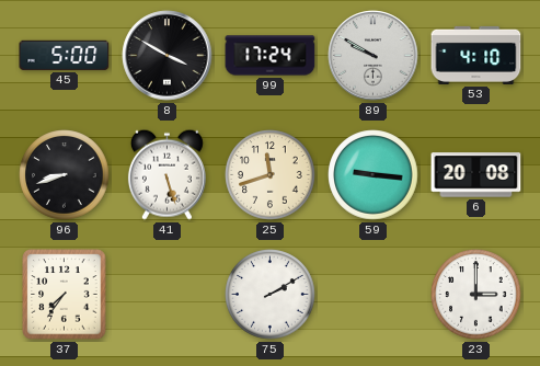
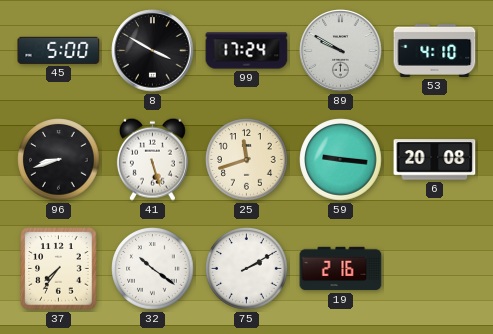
32: none -> 10:21 (153, 269)
19: none -> 2:16 (341, 269)
23: 3:00 -> none (476, 295)
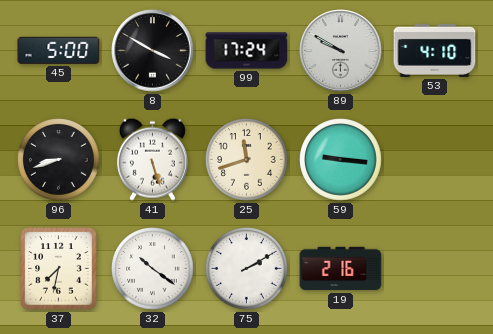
6: 20:08 -> none (435, 160)
37: 7:36 -> 7:32 (59, 269)
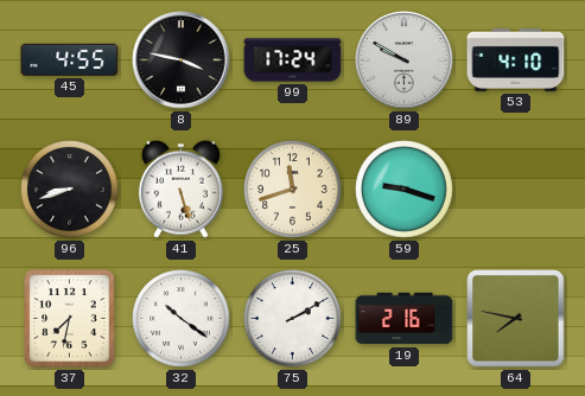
45: 5:00 -> 4:55 (70, 59)
8: 3:50 -> 3:47 (182, 60)
59: 9:16 -> 9:18 (405, 190)
64: none -> 7:47 (516, 319)
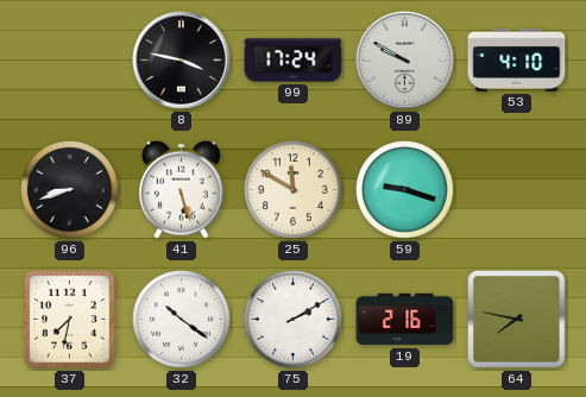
45: 4:55 -> none (70, 59)
25: 11:42 -> 11:50 (294, 190)
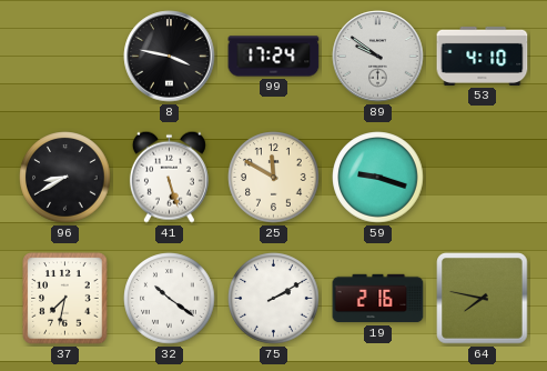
89: 9:50 -> 9:51 (378, 57)
96: 8:42 -> 8:40 (65, 178)
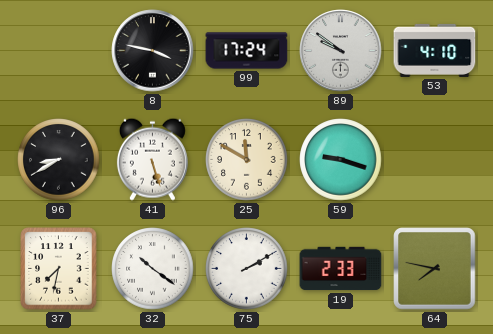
19: 2:16 -> 2:33 (341, 269)
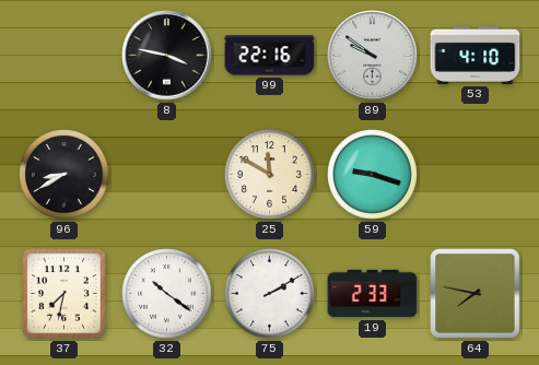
99: 17:24 -> 22:16 (270, 56)
41: 5:27 -> none (152, 159)
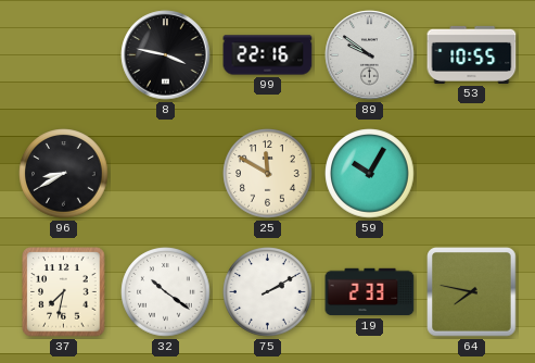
53: 4:10 -> 10:55 (472, 54)
59: 9:18 -> 10:05 (370, 174)
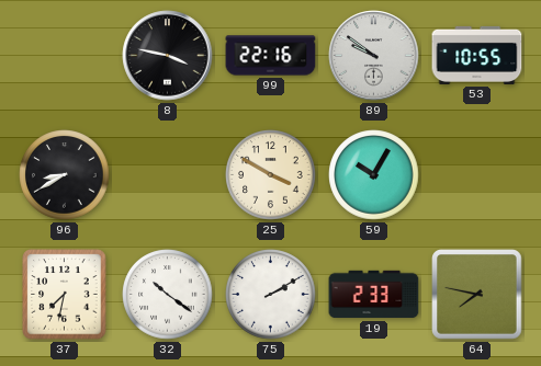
25: 11:50 -> 3:50 (271, 175)
